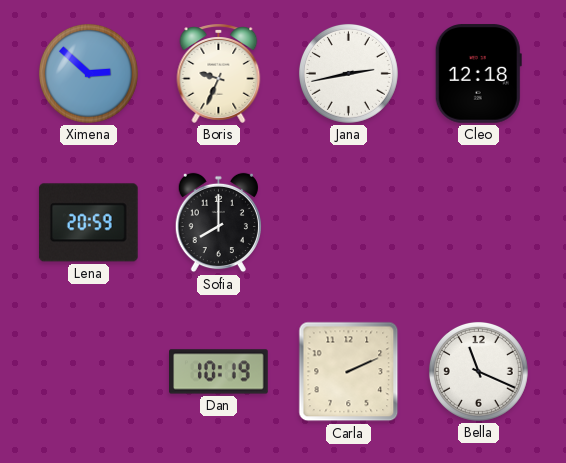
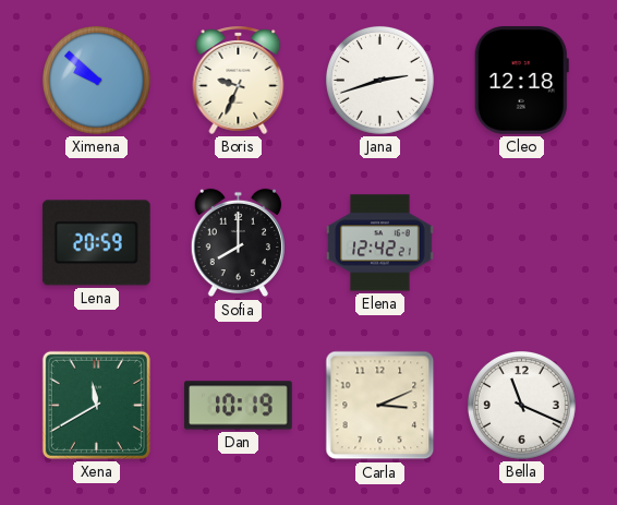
Ximena: 2:52 -> 9:52 (96, 80)
Jana: 2:43 -> 2:42 (379, 80)
Elena: none -> 12:42 (380, 243)
Xena: none -> 11:40 (96, 405)
Carla: 2:11 -> 3:11 (380, 406)
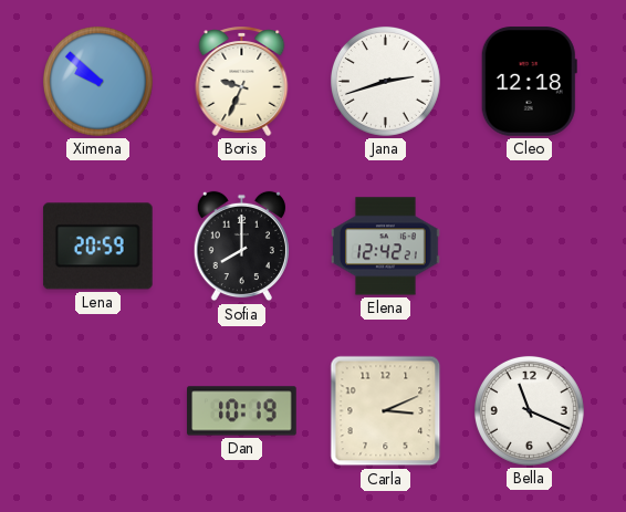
Xena: 11:40 -> none (96, 405)
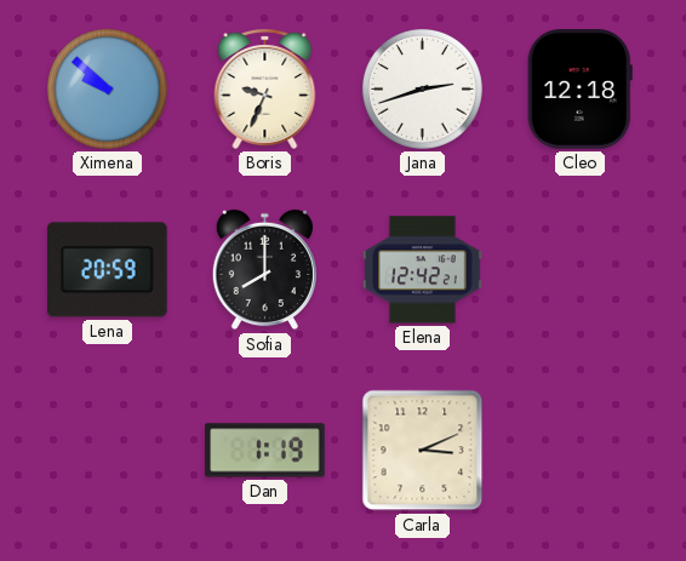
Dan: 10:19 -> 1:19 (265, 451)
Bella: 11:19 -> none (529, 410)
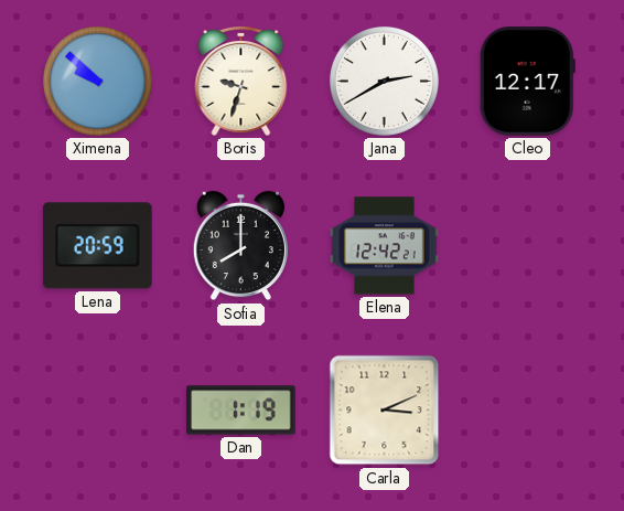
Boris: 9:34 -> 9:33 (241, 81)
Jana: 2:42 -> 2:40 (384, 81)
Cleo: 12:18 -> 12:17 (527, 82)
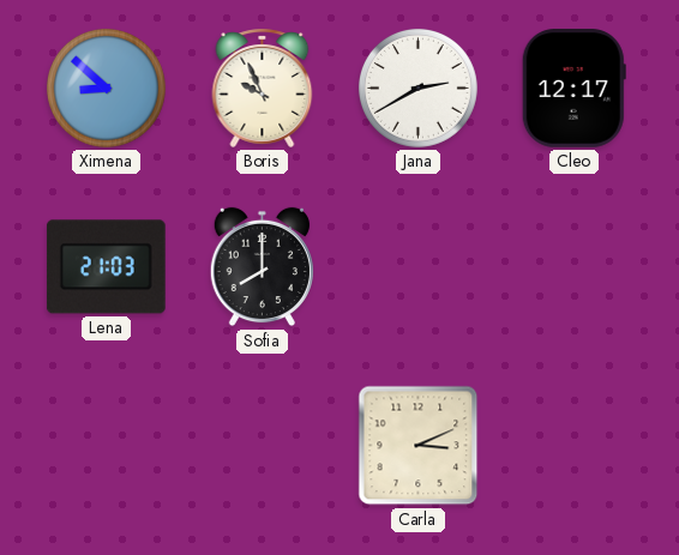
Ximena: 9:52 -> 8:52 (106, 88)
Boris: 9:33 -> 9:56 (263, 88)
Lena: 20:59 -> 21:03 (107, 267)
Elena: 12:42 -> none (385, 246)
Dan: 1:19 -> none (241, 411)
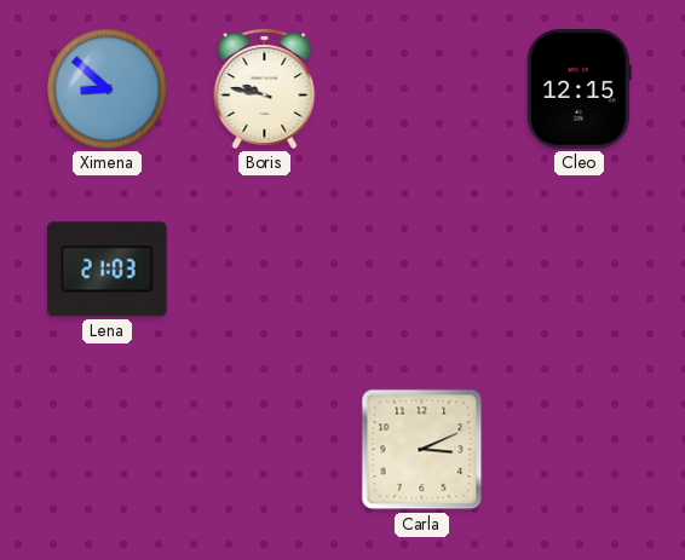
Boris: 9:56 -> 9:47 (265, 88)
Jana: 2:40 -> none (417, 88)
Cleo: 12:17 -> 12:15 (578, 90)
Sofia: 8:00 -> none (262, 267)
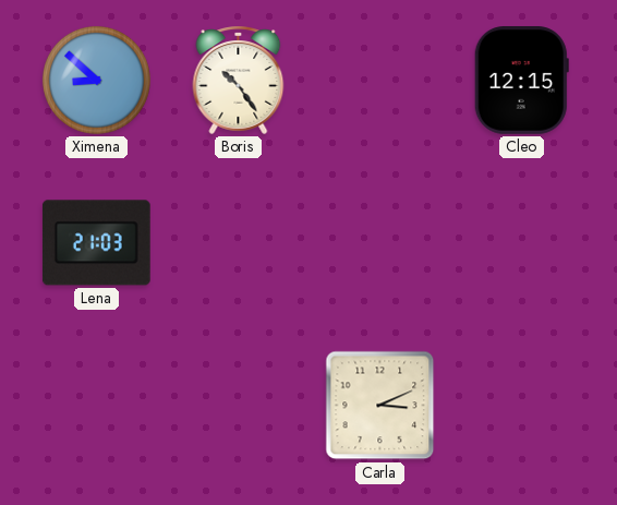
Boris: 9:47 -> 10:24 (239, 80)
